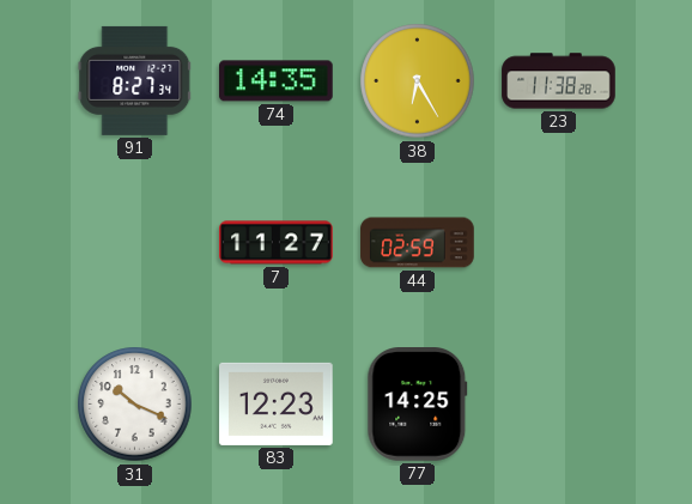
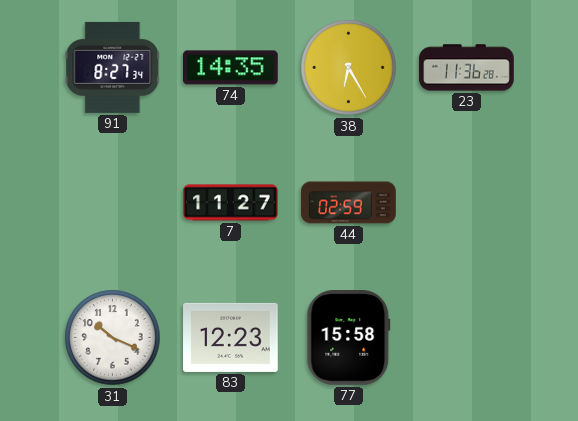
23: 11:38 -> 11:36 (467, 68)
77: 14:25 -> 15:58 (349, 338)
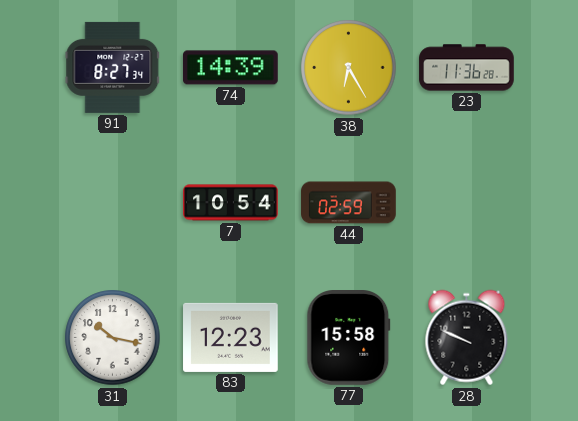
74: 14:35 -> 14:39 (231, 68)
7: 11:27 -> 10:54 (231, 203)
31: 10:19 -> 10:17 (113, 338)
28: none -> 9:49 (467, 338)
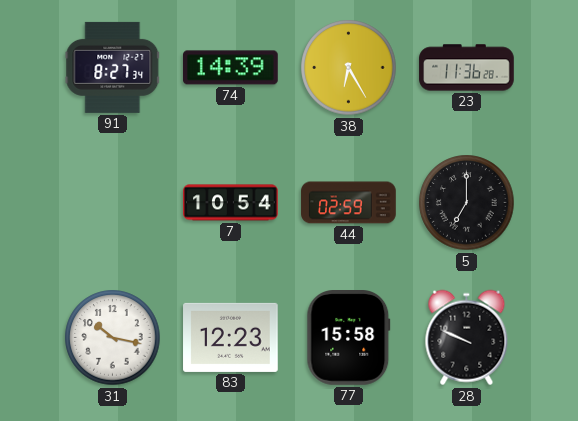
5: none -> 7:00 (467, 203)
